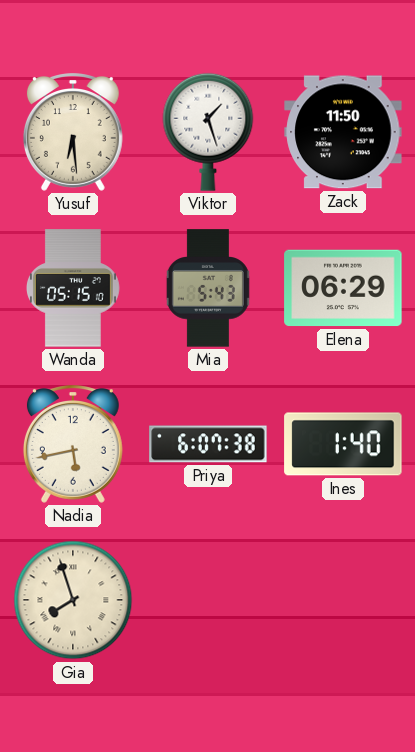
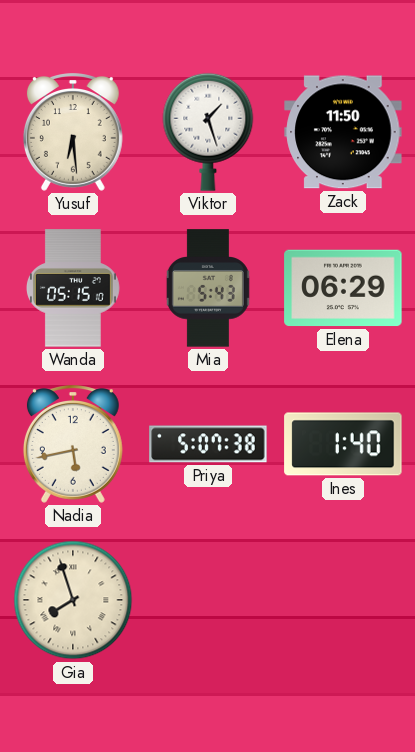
Priya: 6:07 -> 5:07 (208, 444)
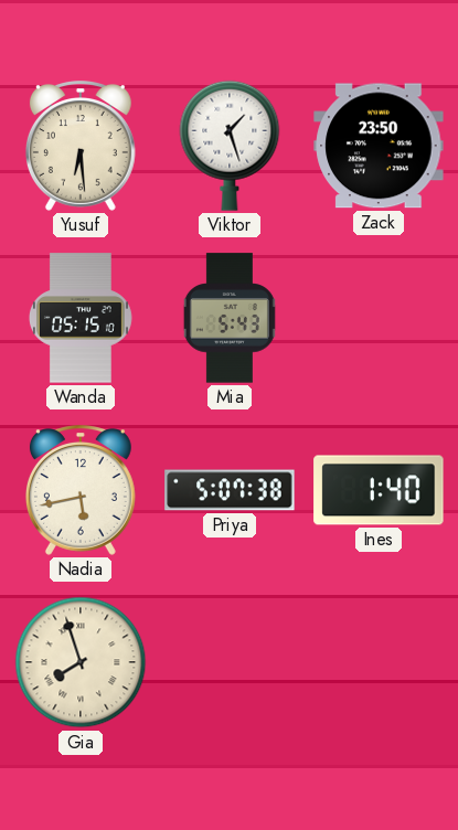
Zack: 11:50 -> 23:50 (379, 146)
Elena: 06:29 -> none (343, 288)
